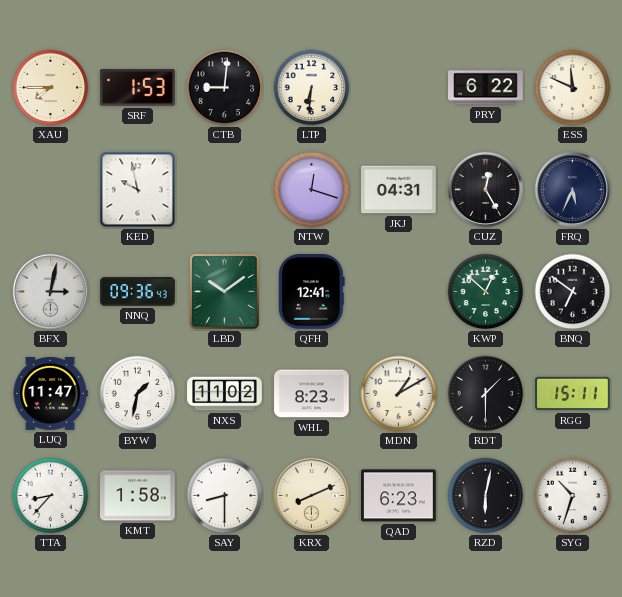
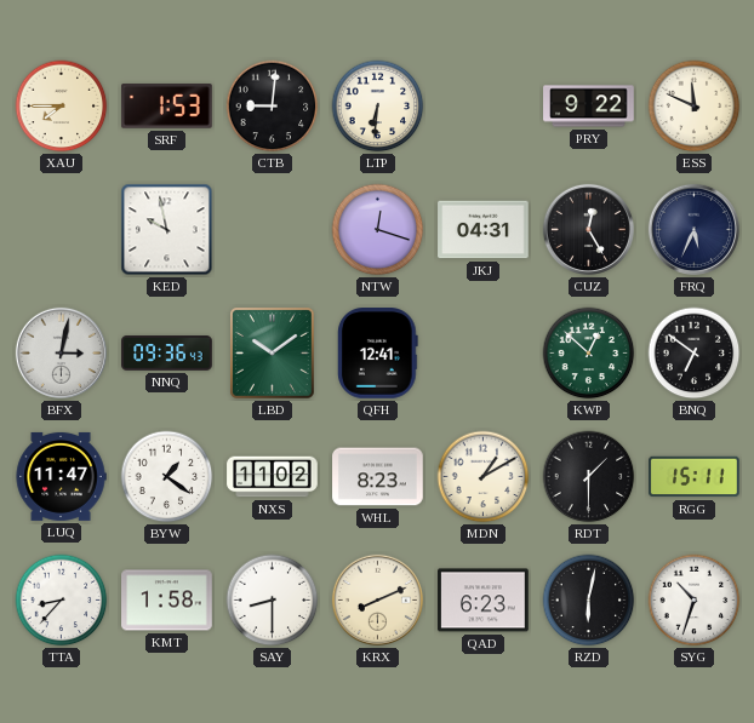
PRY: 6:22 -> 9:22 (589, 107)
BYW: 1:32 -> 1:21 (167, 477)
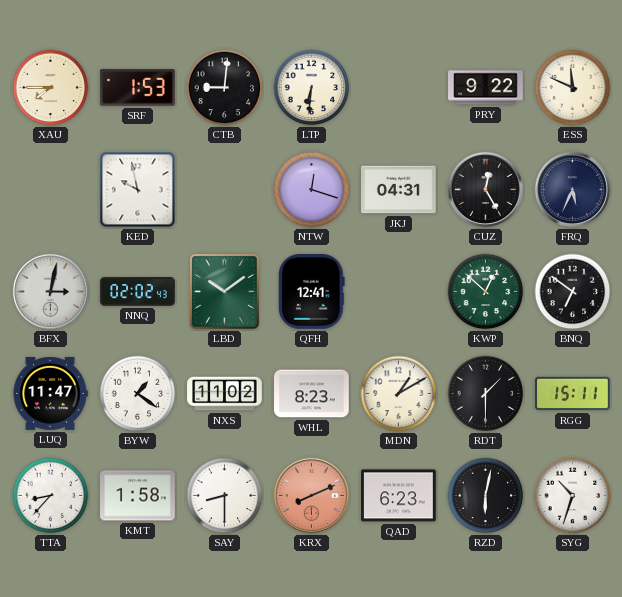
NNQ: 09:36 -> 02:02 (138, 292)
KRX dial: cream -> salmon (311, 495)
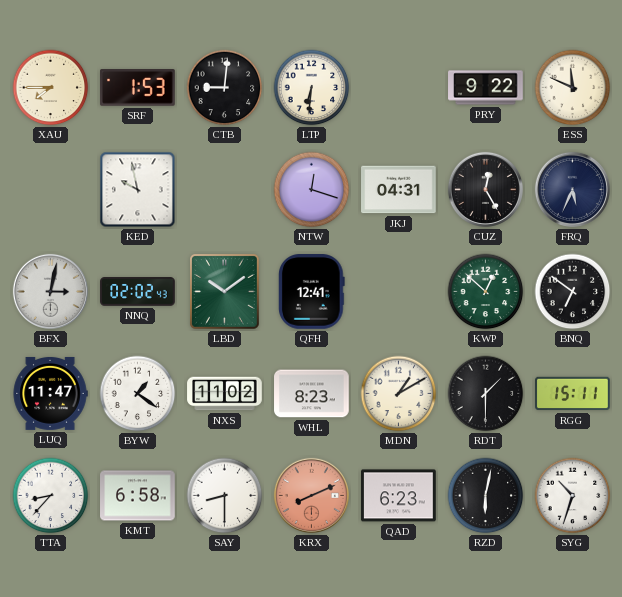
KMT: 1:58 -> 6:58 (138, 496)
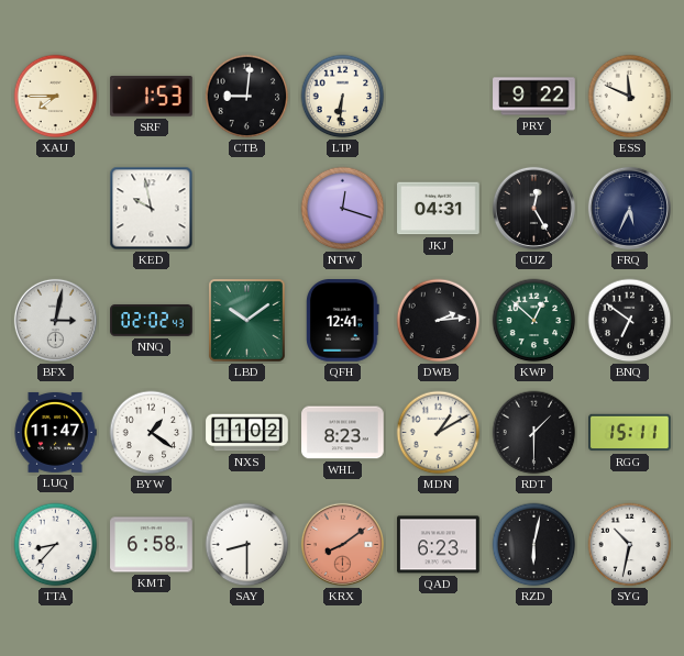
DWB: none -> 2:14 (439, 321)
KRX: 8:11 -> 8:09 (342, 544)
SYG: 10:33 -> 10:32 (630, 545)
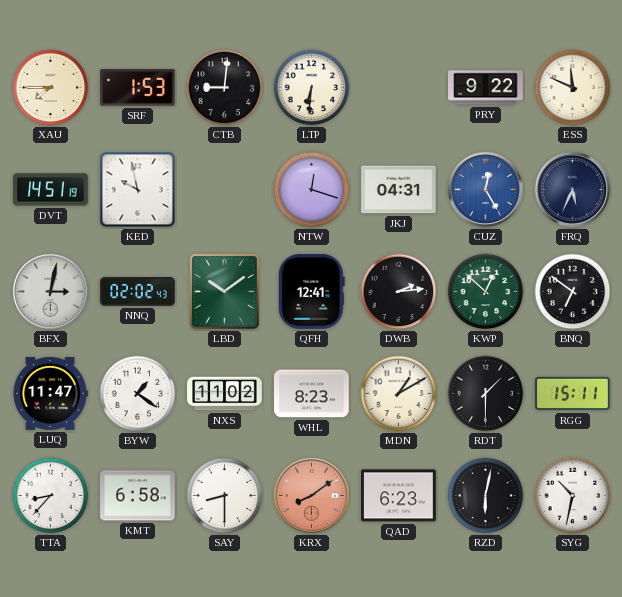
DVT: none -> 14:51 (51, 190)
CUZ dial: black -> blue (485, 189)
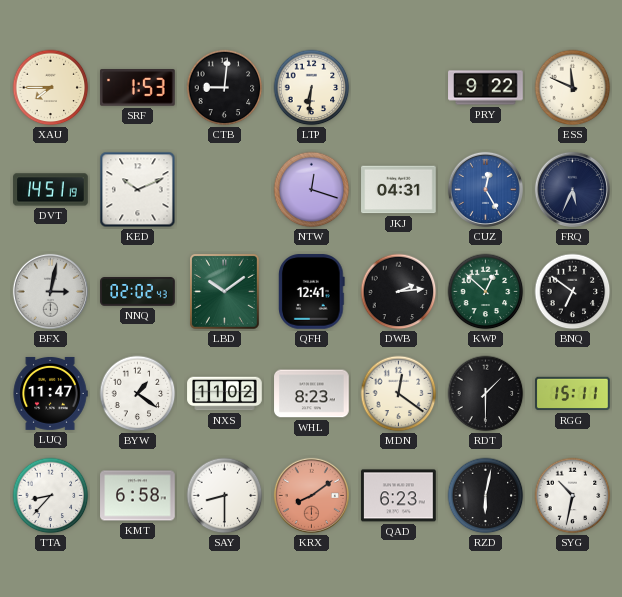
KED: 9:58 -> 10:11 (138, 190)
MDN: 1:10 -> 12:21 (399, 394)
